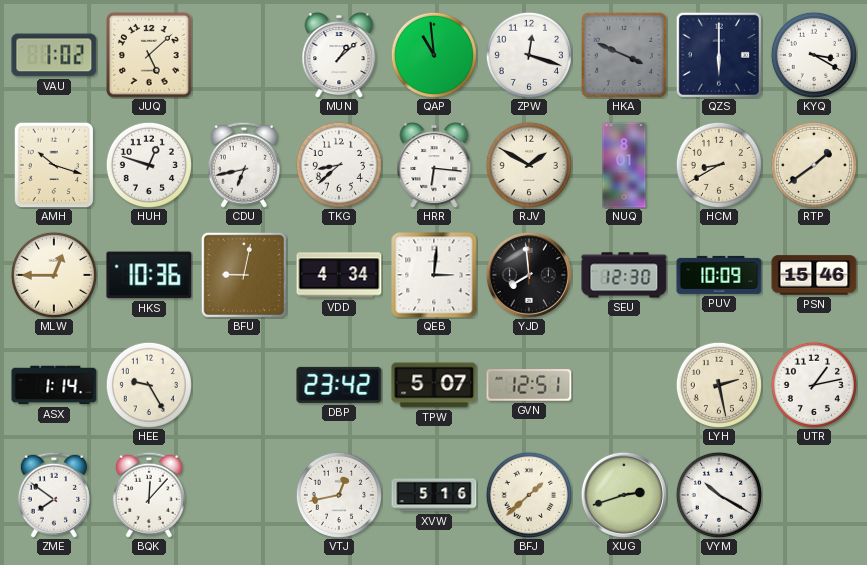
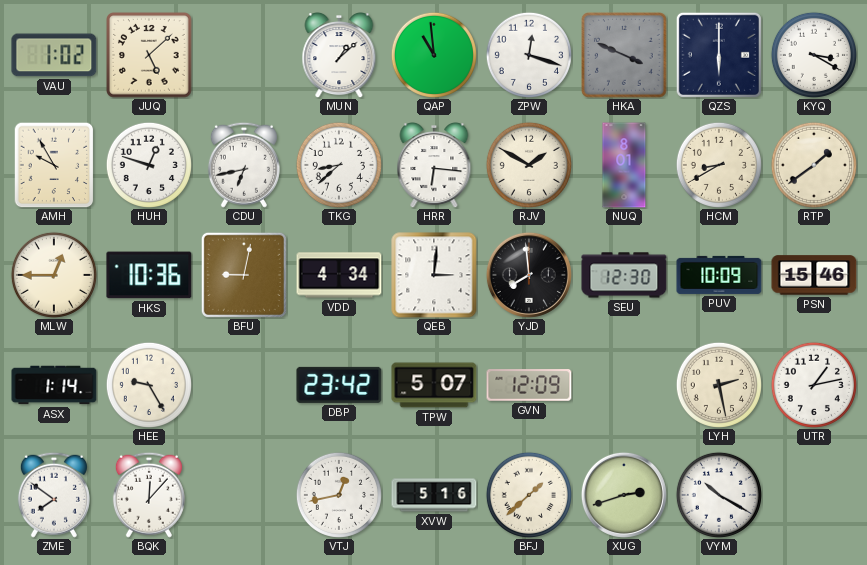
AMH: 10:18 -> 9:55 (54, 165)
GVN: 12:51 -> 12:09 (529, 385)
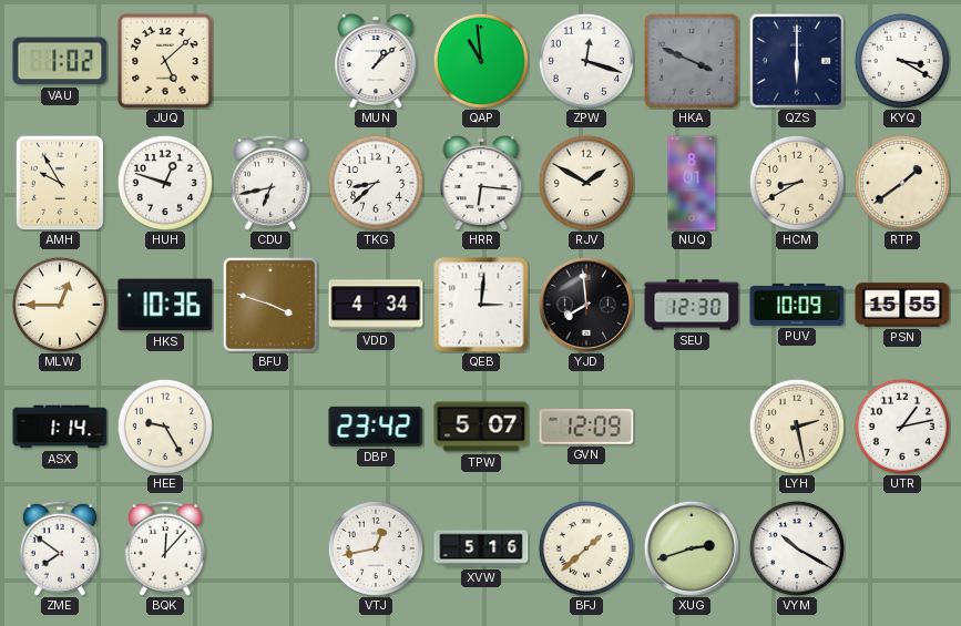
BFU: 9:02 -> 3:48 (270, 305)
PSN: 15:46 -> 15:55 (902, 305)
